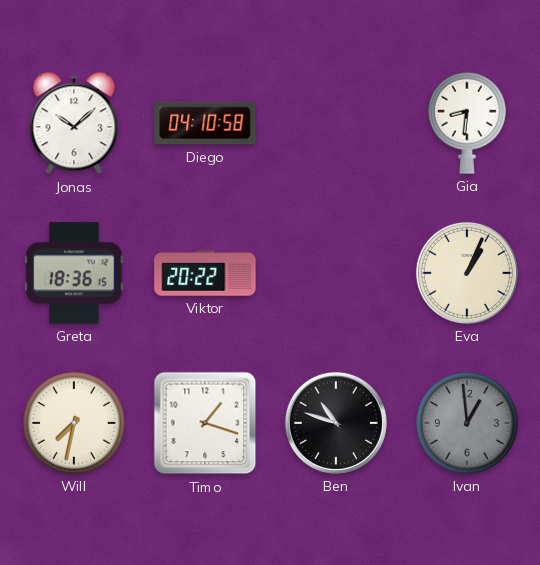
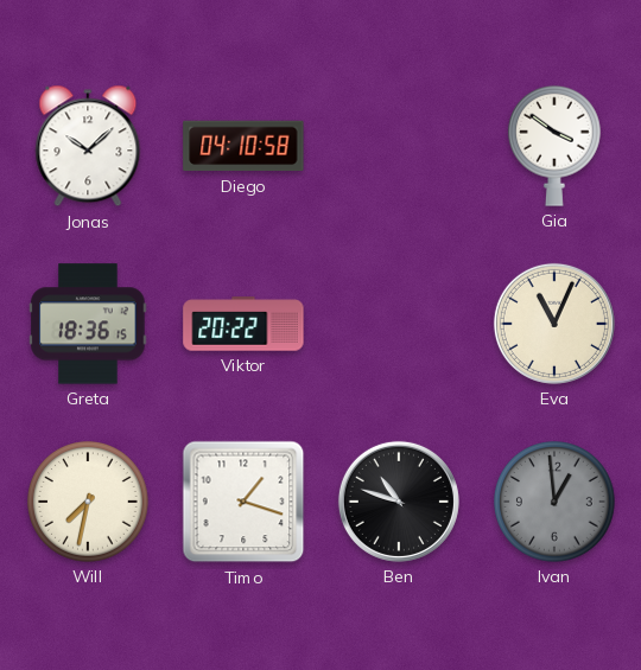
Gia: 8:31 -> 3:51 (554, 146)
Eva: 1:04 -> 11:04 (554, 324)
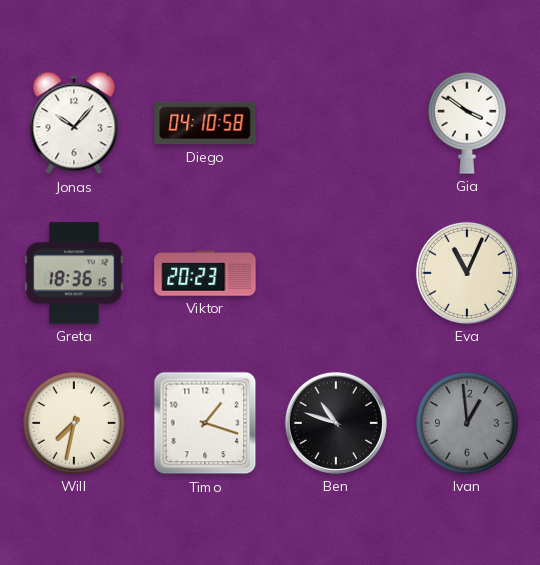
Jonas: 10:08 -> 10:07 (74, 123)
Viktor: 20:22 -> 20:23 (205, 273)
